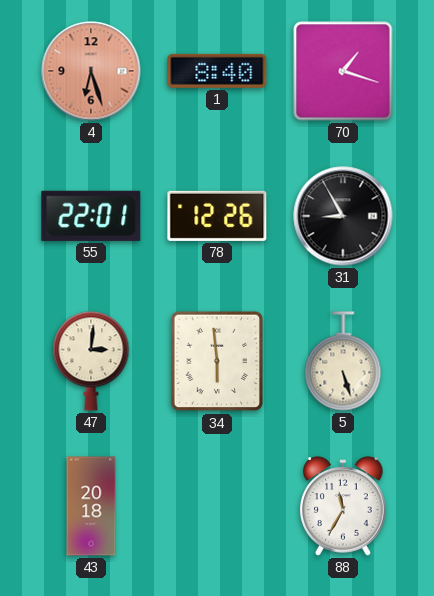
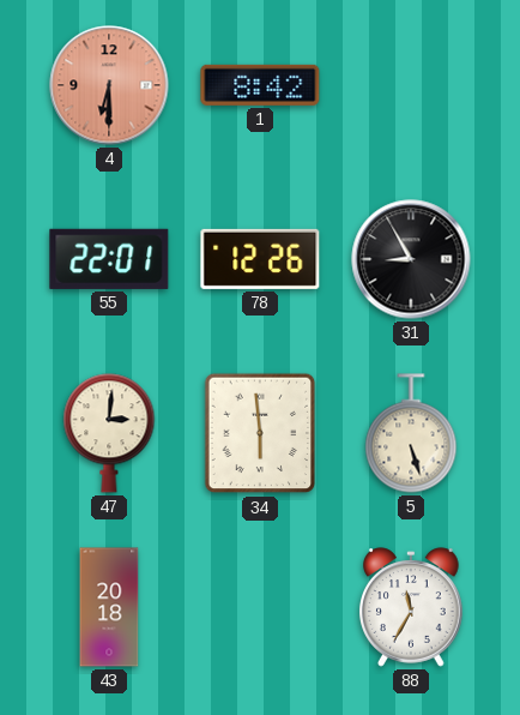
4: 6:27 -> 6:30 (109, 85)
1: 8:40 -> 8:42 (260, 85)
70: 1:18 -> none (343, 71)
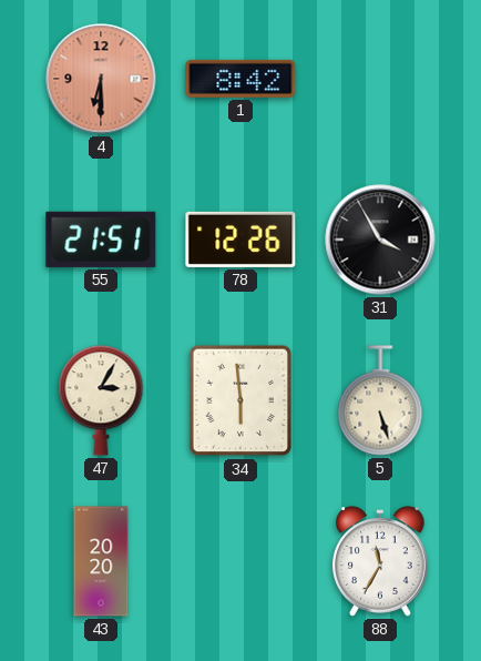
55: 22:01 -> 21:51 (101, 240)
31: 8:55 -> 3:55 (380, 240)
47: 3:01 -> 3:05 (101, 400)
43: 20:18 -> 20:20 (101, 561)
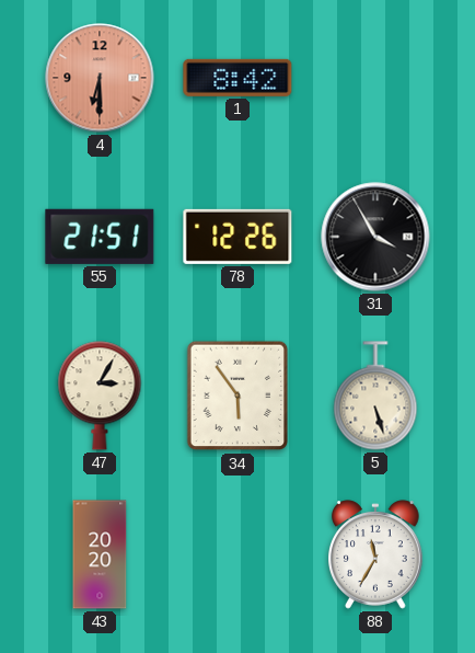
34: 5:59 -> 5:54 (237, 396)
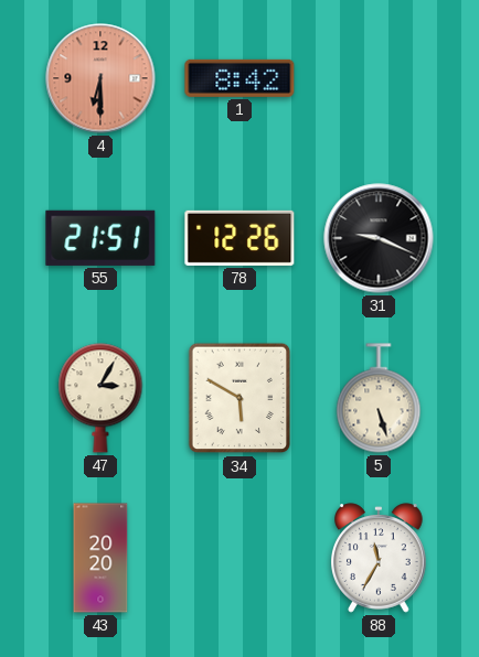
31: 3:55 -> 9:19 (379, 238)
34: 5:54 -> 5:50 (239, 398)
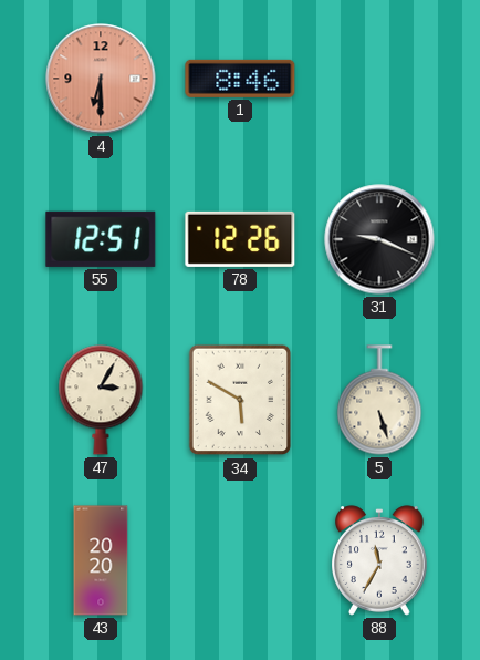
1: 8:42 -> 8:46 (240, 79)
55: 21:51 -> 12:51 (101, 239)
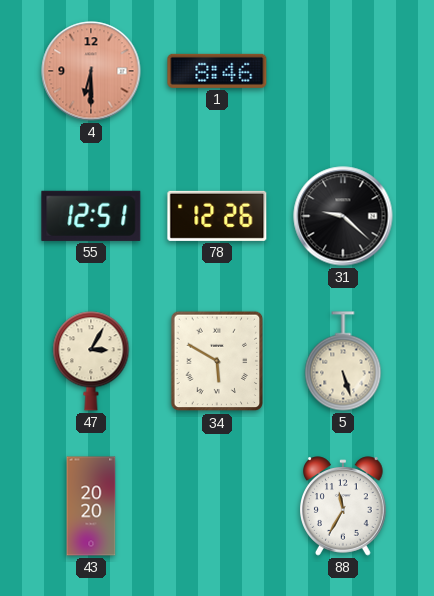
31: 9:19 -> 9:22 (343, 216)
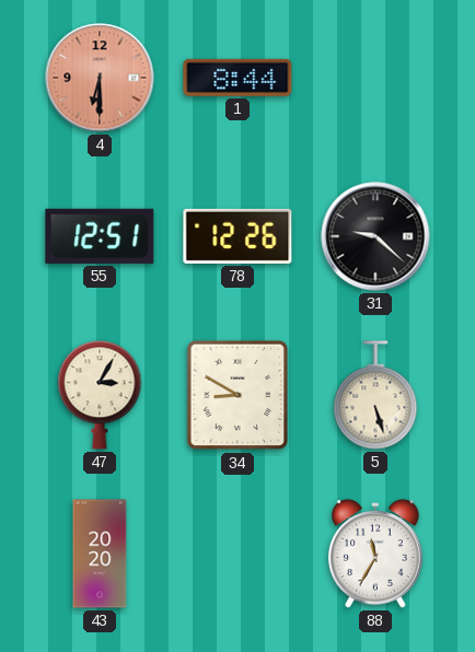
1: 8:46 -> 8:44 (237, 78)
34: 5:50 -> 8:50 (237, 395)
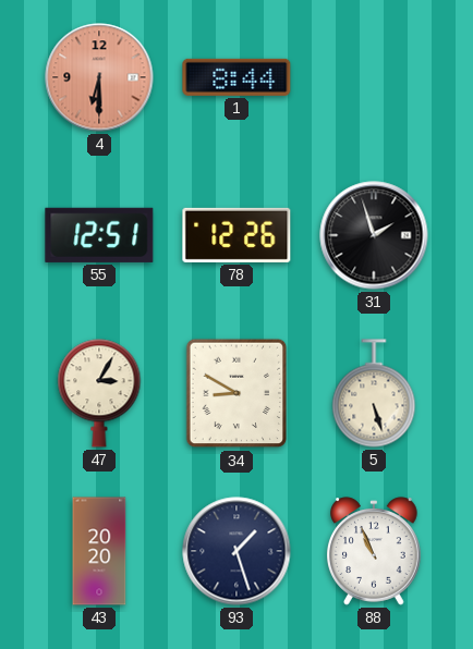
31: 9:22 -> 1:57 (374, 235)
93: none -> 1:27 (237, 551)
88: 11:35 -> 10:56 (375, 551)
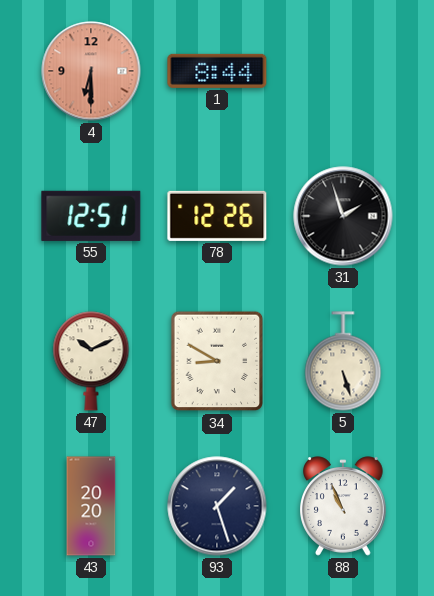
47: 3:05 -> 10:11 (91, 361)
